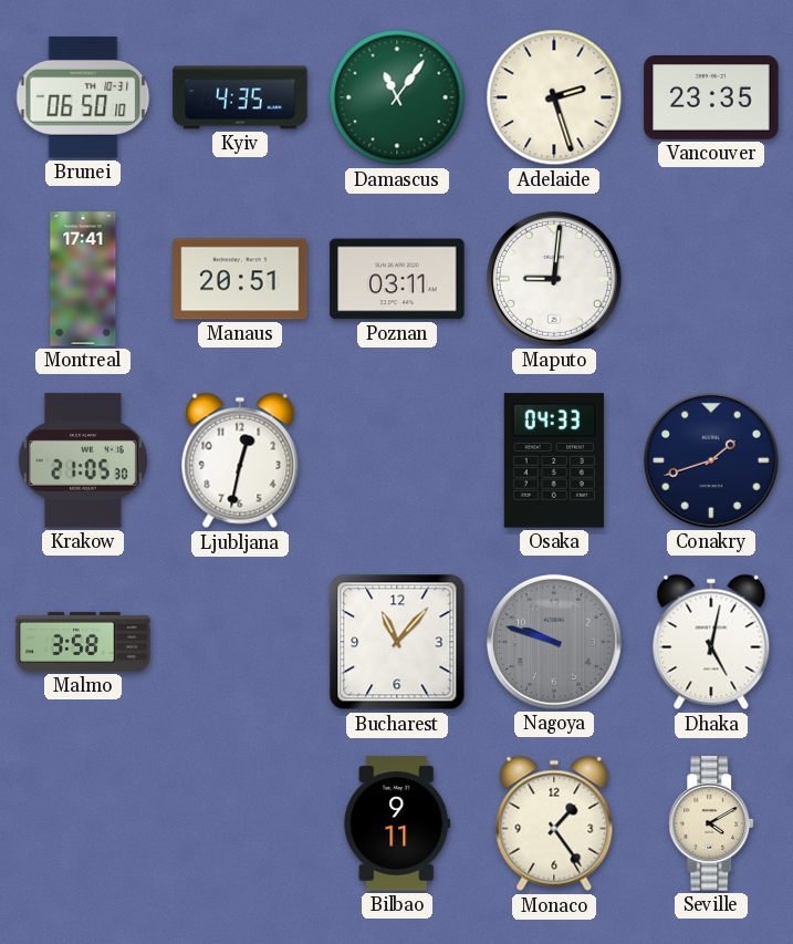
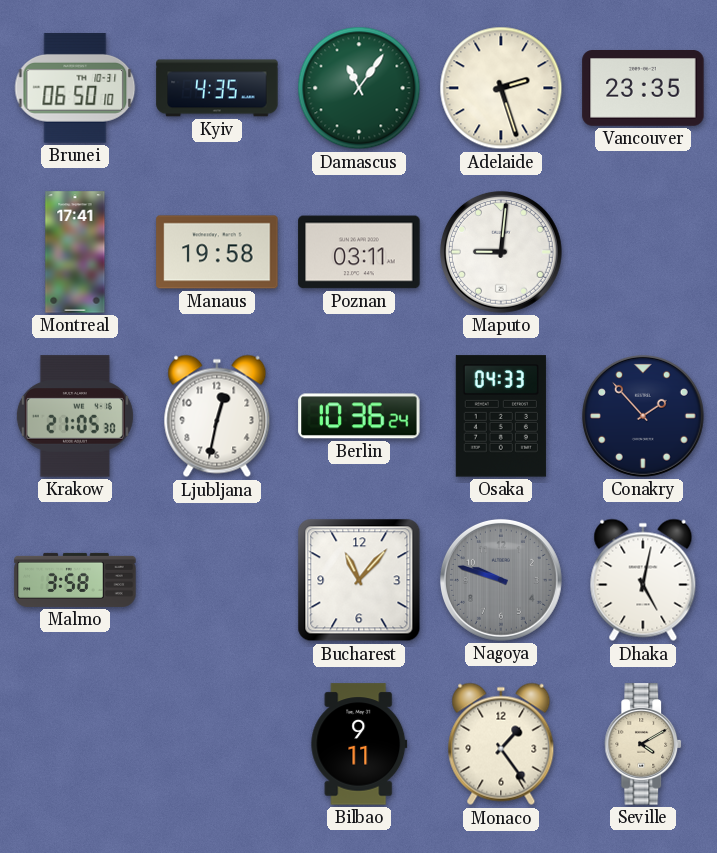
Manaus: 20:51 -> 19:58 (217, 252)
Berlin: none -> 10:36 (359, 416)
Conakry: 1:42 -> 1:53 (643, 416)
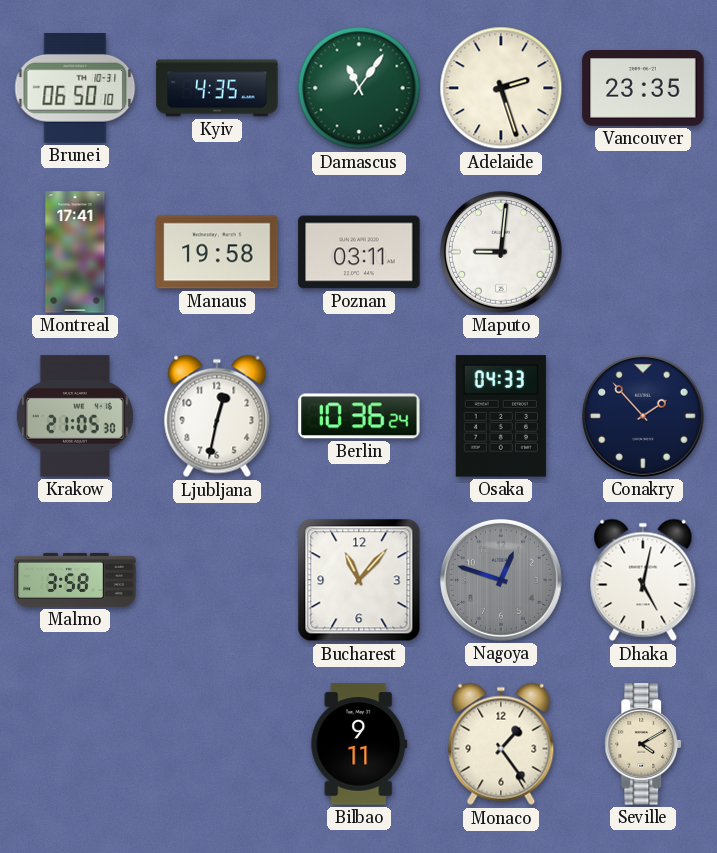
Nagoya: 9:48 -> 12:48 (501, 580)
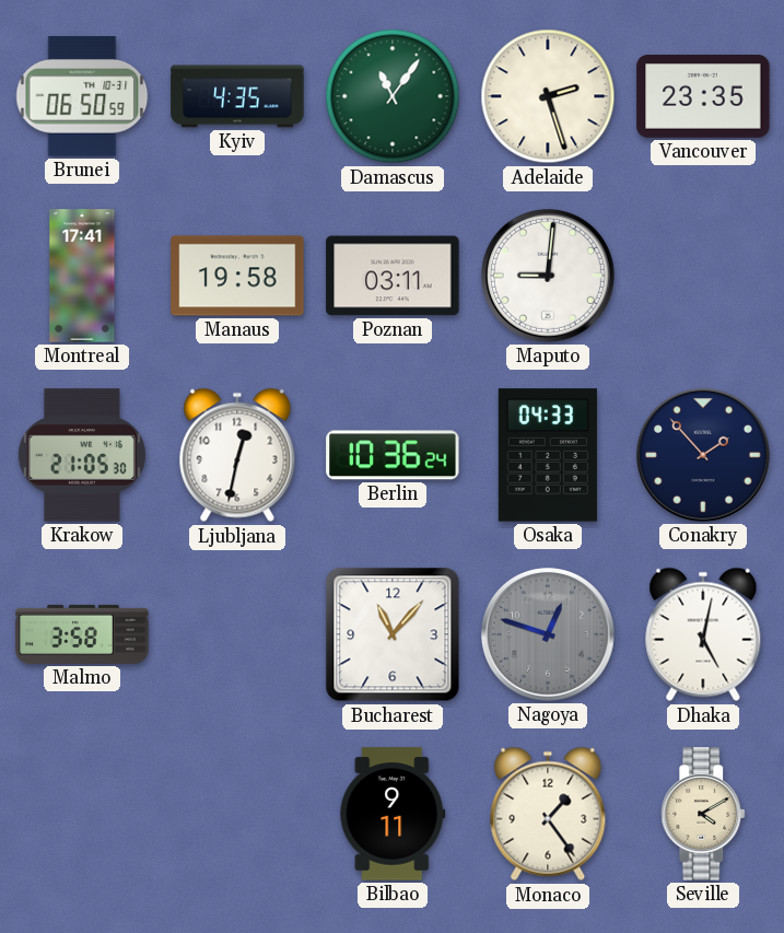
Brunei: 06:50:10 -> 06:50:59 (82, 96)
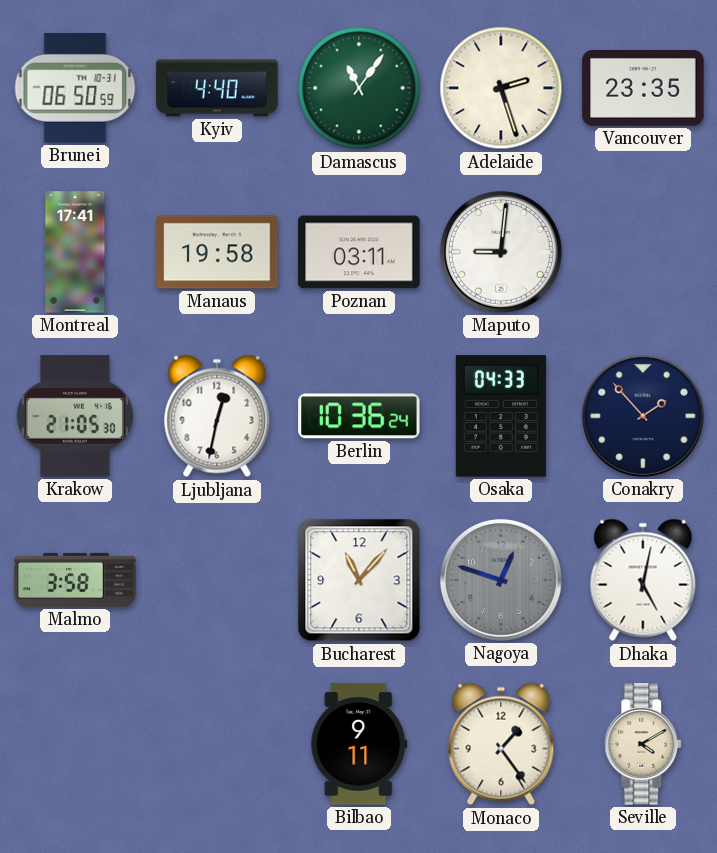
Kyiv: 4:35 -> 4:40 (217, 88)
